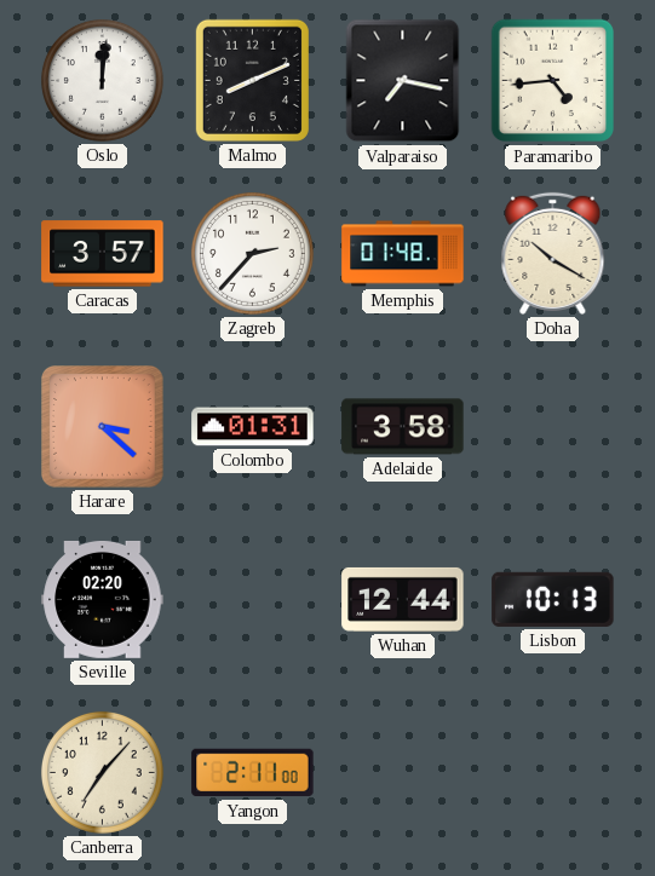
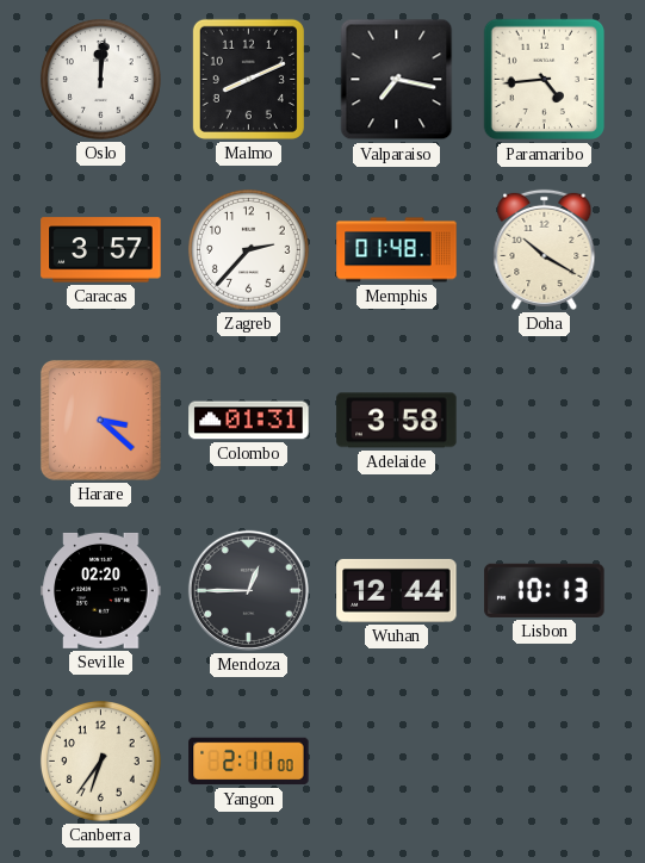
Mendoza: none -> 12:45 (248, 590)
Canberra: 7:07 -> 6:36 (101, 762)
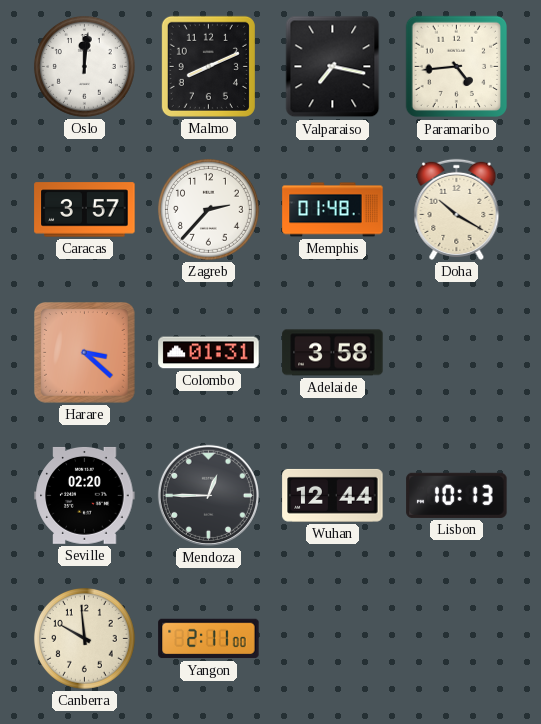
Canberra: 6:36 -> 9:59 (85, 639)
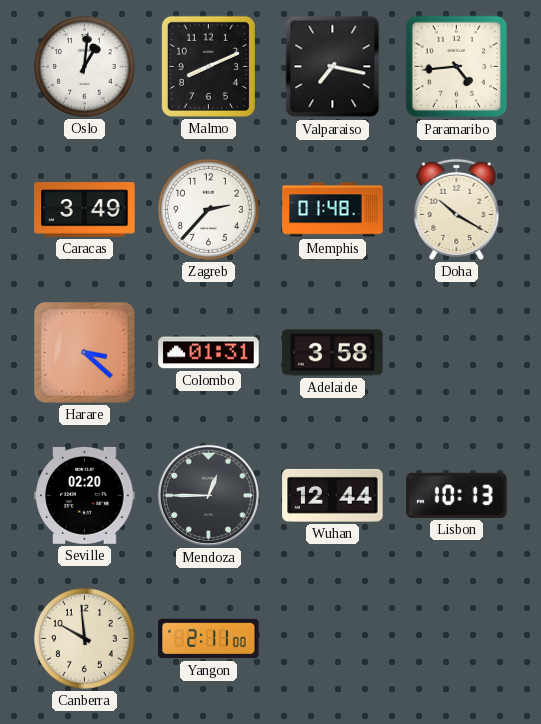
Oslo: 12:01 -> 1:01 (85, 67)
Caracas: 3:57 -> 3:49 (85, 210)
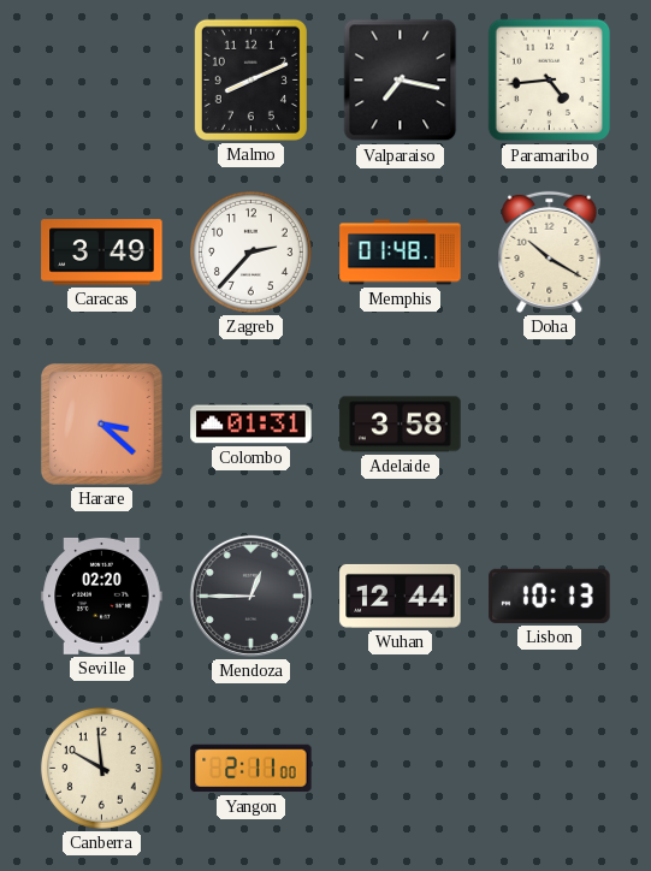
Oslo: 1:01 -> none (85, 67)
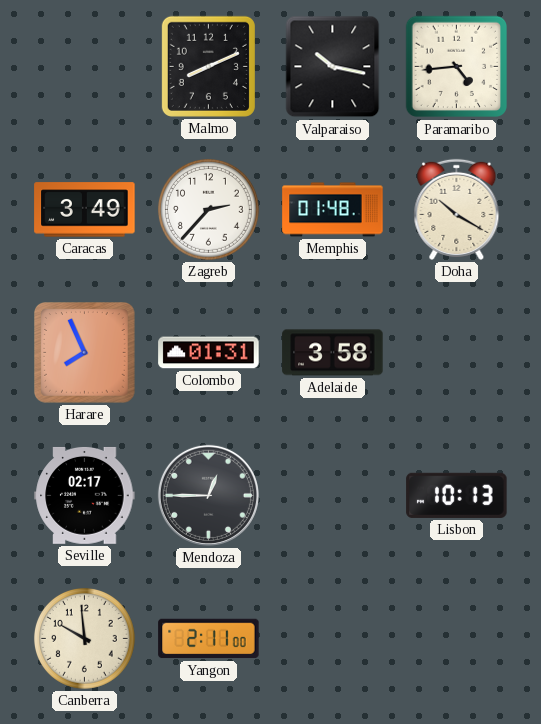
Valparaiso: 7:17 -> 10:17 (333, 67)
Harare: 3:22 -> 7:56 (85, 353)
Seville: 02:20 -> 02:17 (85, 495)
Wuhan: 12:44 -> none (401, 596)
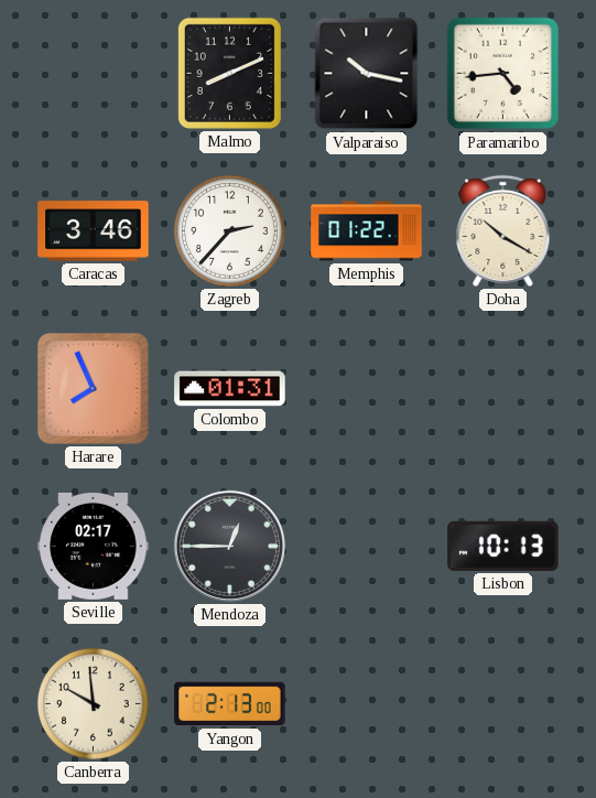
Caracas: 3:49 -> 3:46 (94, 231)
Memphis: 01:48 -> 01:22 (367, 231)
Adelaide: 3:58 -> none (333, 353)
Yangon: 2:11 -> 2:13 (230, 704)
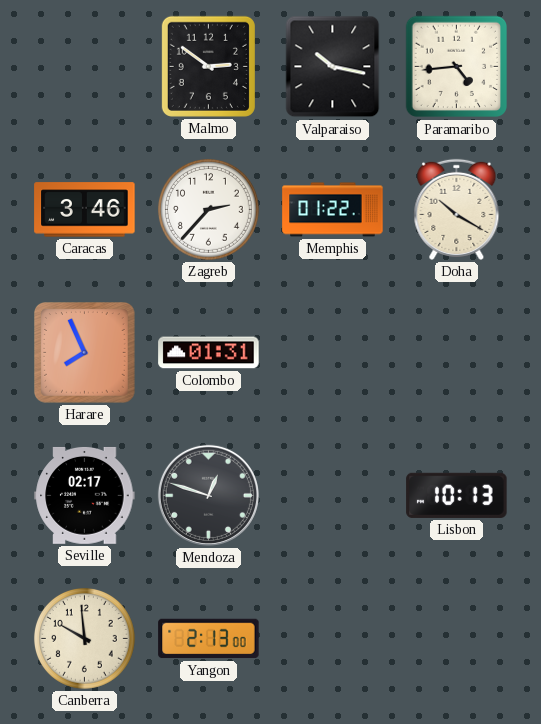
Malmo: 8:11 -> 2:51 (208, 66)
Mendoza: 12:45 -> 12:48 (208, 495)
